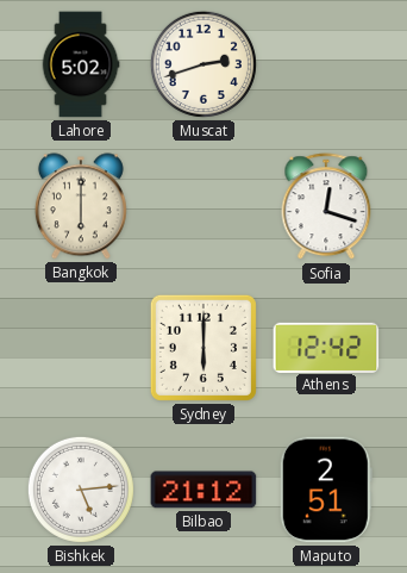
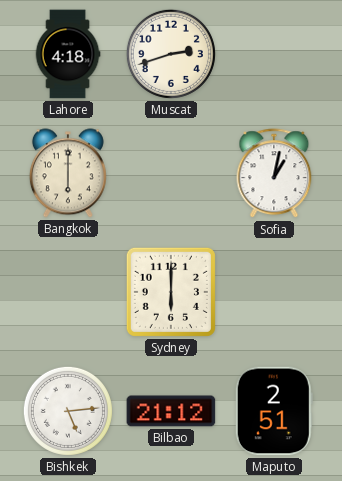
Lahore: 5:02 -> 4:18 (68, 54)
Sofia: 12:18 -> 1:02 (274, 174)
Athens: 12:42 -> none (326, 347)
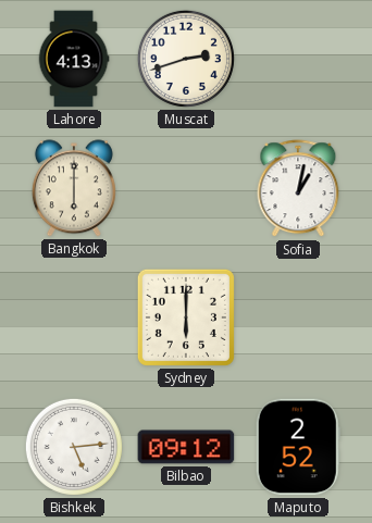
Lahore: 4:18 -> 4:13 (74, 59)
Bilbao: 21:12 -> 09:12 (186, 447)
Maputo: 2:51 -> 2:52 (298, 447)
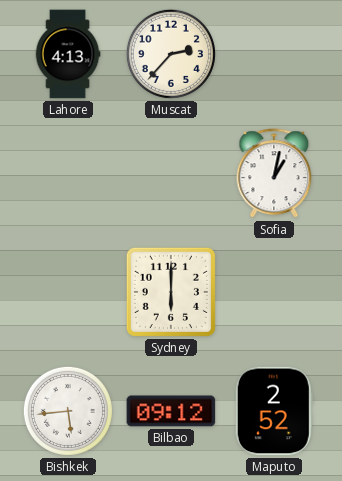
Muscat: 2:42 -> 2:37 (171, 54)
Bangkok: 6:00 -> none (74, 188)
Bishkek: 5:14 -> 5:44 (68, 411)
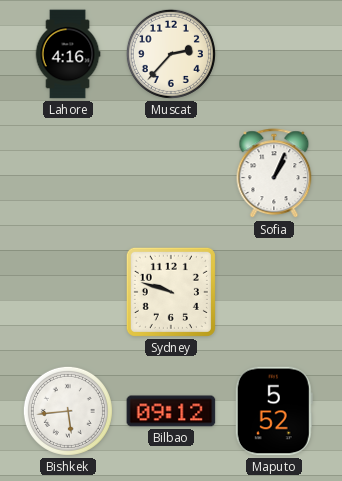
Lahore: 4:13 -> 4:16 (68, 54)
Sofia: 1:02 -> 1:04 (274, 174)
Sydney: 6:00 -> 9:48 (171, 292)
Maputo: 2:52 -> 5:52 (274, 411)
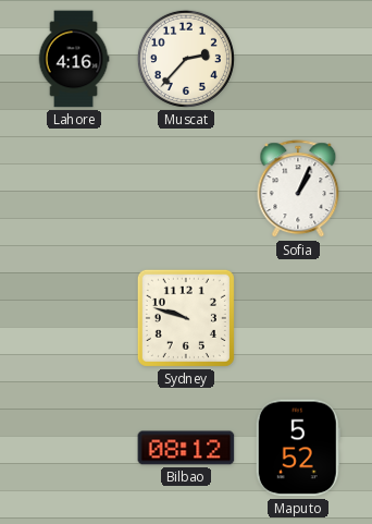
Bishkek: 5:44 -> none (68, 411)
Bilbao: 09:12 -> 08:12 (186, 448)
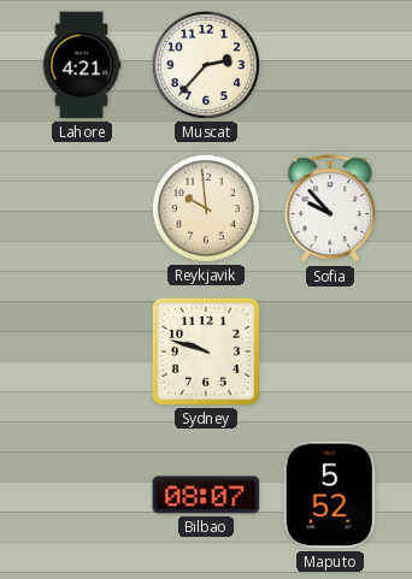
Lahore: 4:16 -> 4:21 (82, 65)
Reykjavik: none -> 9:59 (206, 208)
Sofia: 1:04 -> 9:53 (330, 209)
Bilbao: 08:12 -> 08:07 (206, 495)
